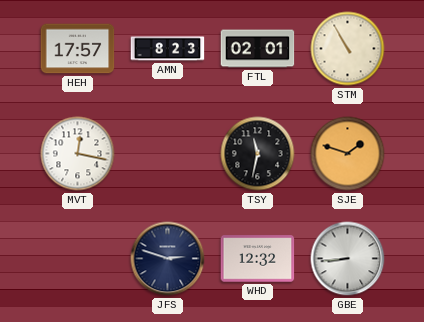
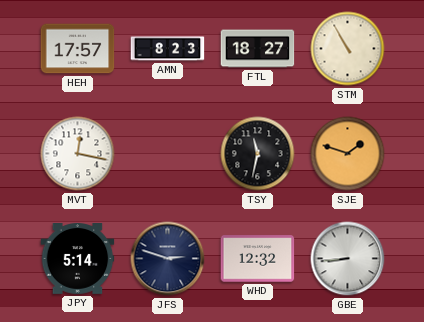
FTL: 02:01 -> 18:27 (258, 49)
JPY: none -> 5:14 (78, 259)
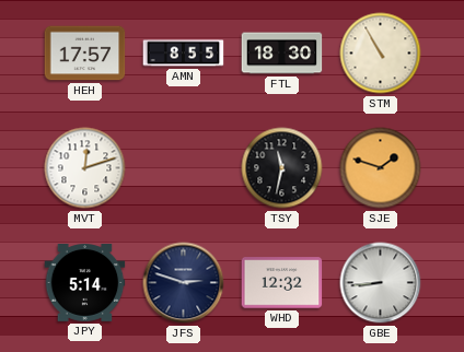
AMN: 8:23 -> 8:55 (184, 54)
FTL: 18:27 -> 18:30 (282, 54)
MVT: 12:17 -> 12:12 (85, 168)
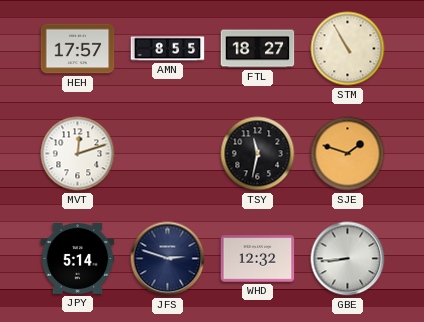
FTL: 18:30 -> 18:27 (258, 49)
